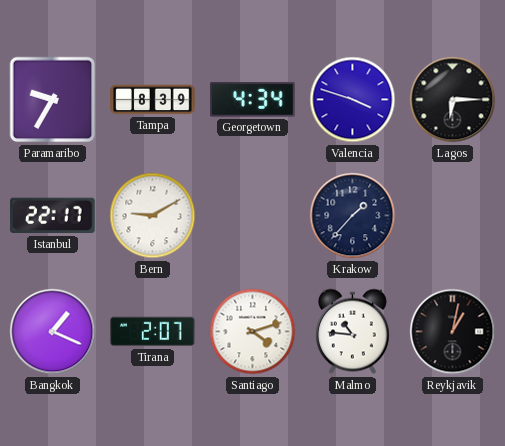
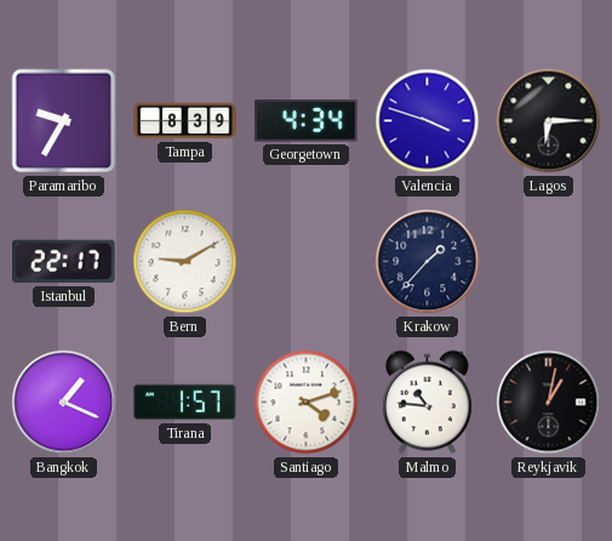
Tirana: 2:07 -> 1:57 (185, 403)
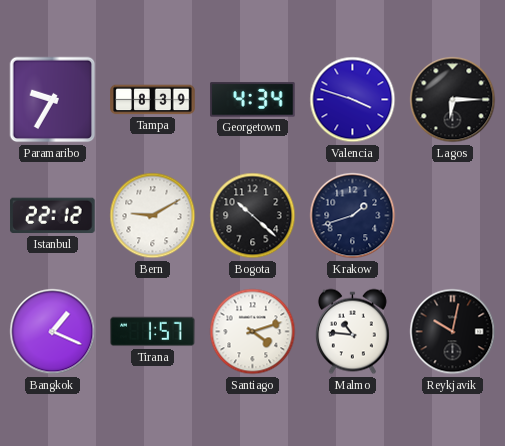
Istanbul: 22:17 -> 22:12 (53, 216)
Bogota: none -> 10:22 (253, 216)
Krakow: 1:37 -> 1:42 (353, 216)
Reykjavik: 1:02 -> 10:02 (453, 332)
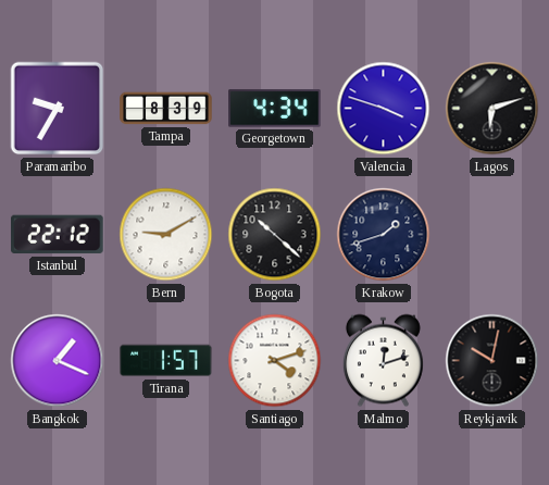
Lagos: 6:15 -> 6:12 (492, 109)
Malmo: 10:46 -> 12:12 (383, 361)
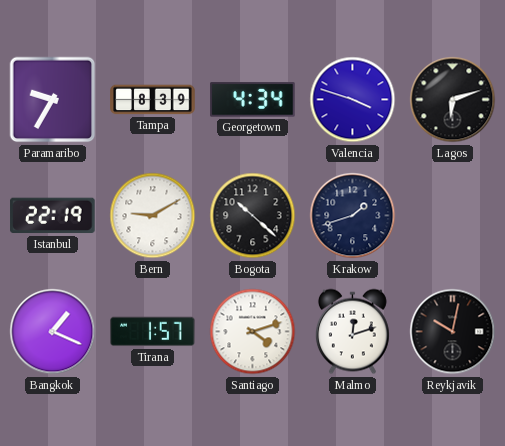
Istanbul: 22:12 -> 22:19 (53, 216)
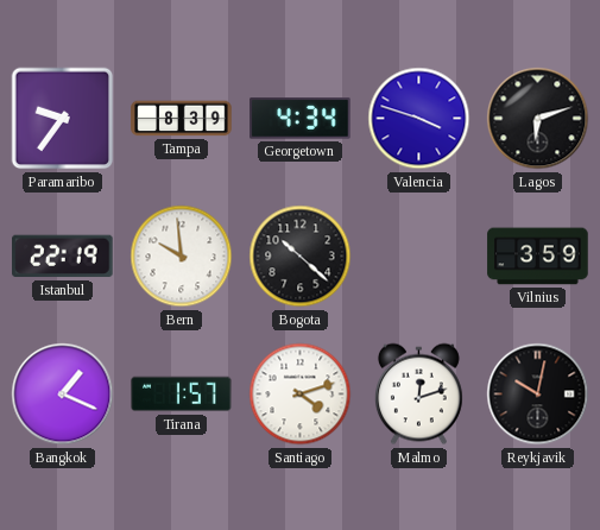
Paramaribo: 9:35 -> 9:36 (63, 119)
Bern: 9:10 -> 9:59 (182, 257)
Krakow: 1:42 -> none (353, 216)
Vilnius: none -> 3:59 (538, 257)
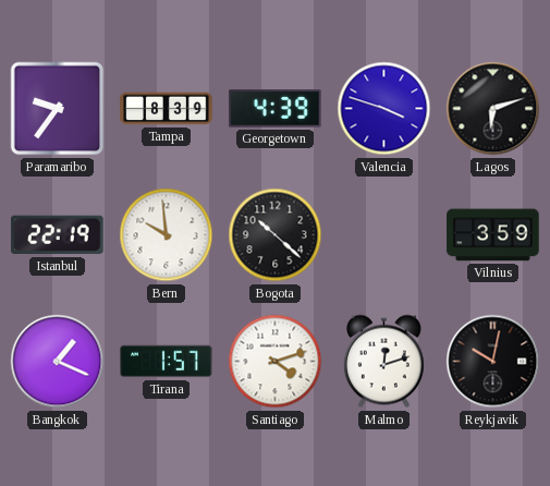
Georgetown: 4:34 -> 4:39 (276, 109)
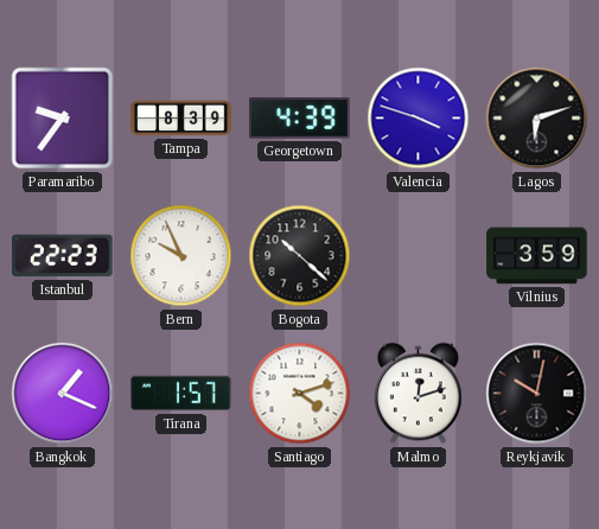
Istanbul: 22:19 -> 22:23 (63, 256)
Bern: 9:59 -> 9:56 (181, 256)
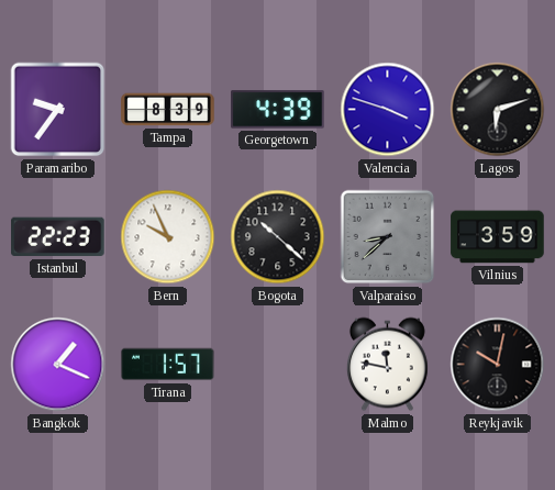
Valparaiso: none -> 8:38 (388, 237)
Santiago: 4:12 -> none (300, 394)
Malmo: 12:12 -> 11:47 (387, 365)
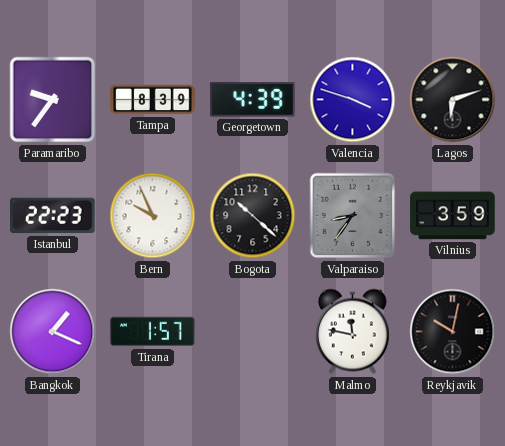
Valparaiso: 8:38 -> 8:36 (353, 216)
